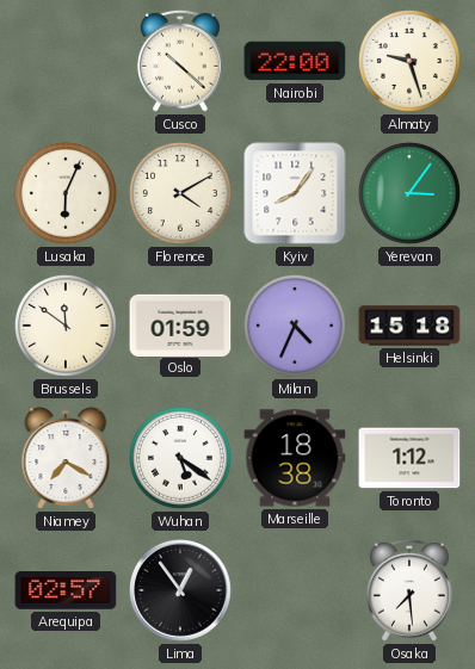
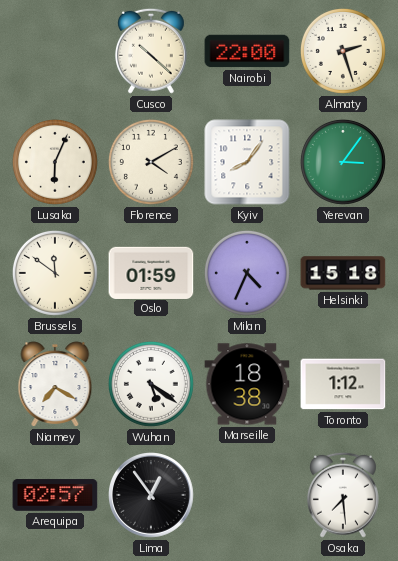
Almaty: 9:27 -> 2:27 (343, 51)
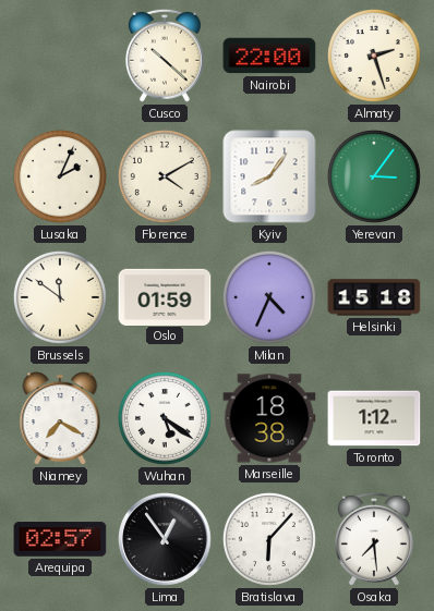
Lusaka: 6:04 -> 2:04 (60, 176)
Bratislava: none -> 6:07 (269, 539)
